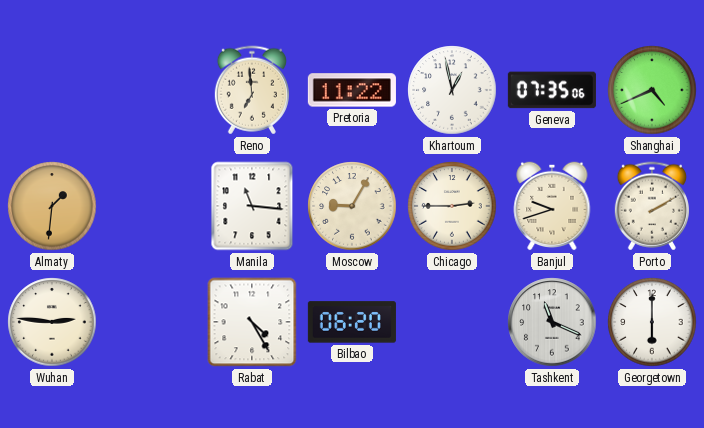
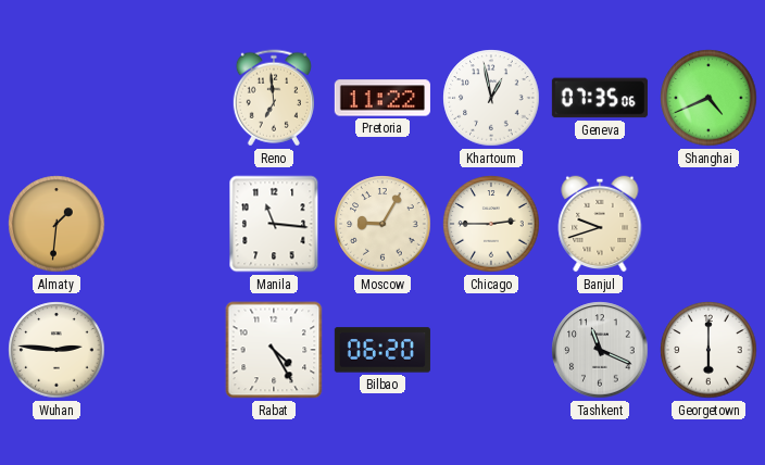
Porto: 2:10 -> none (652, 206)
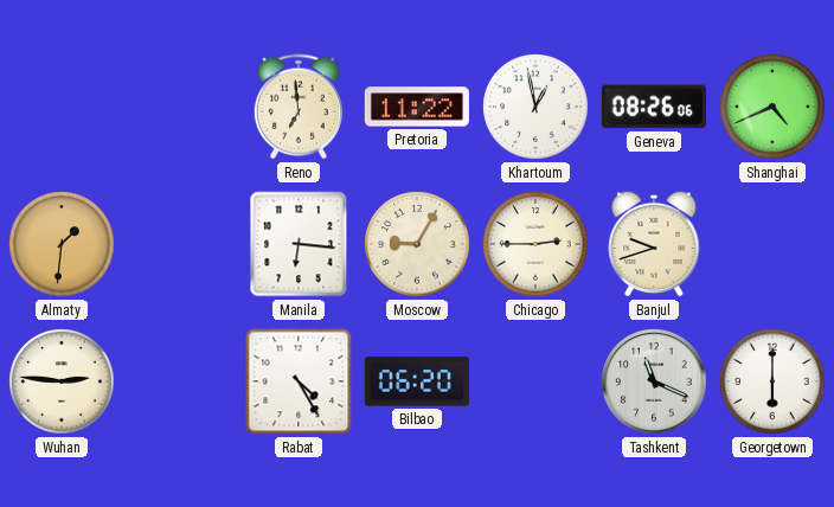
Geneva: 07:35 -> 08:26 (654, 107)
Manila: 11:16 -> 6:16 (299, 244)
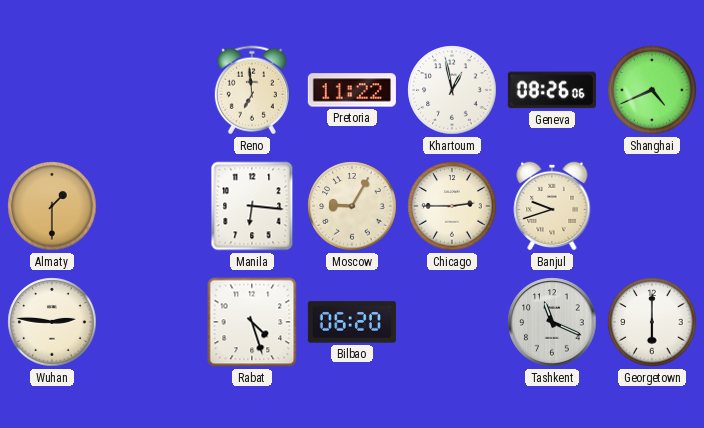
Almaty: 1:31 -> 1:30 (52, 206)
Rabat: 4:25 -> 4:27 (252, 322)
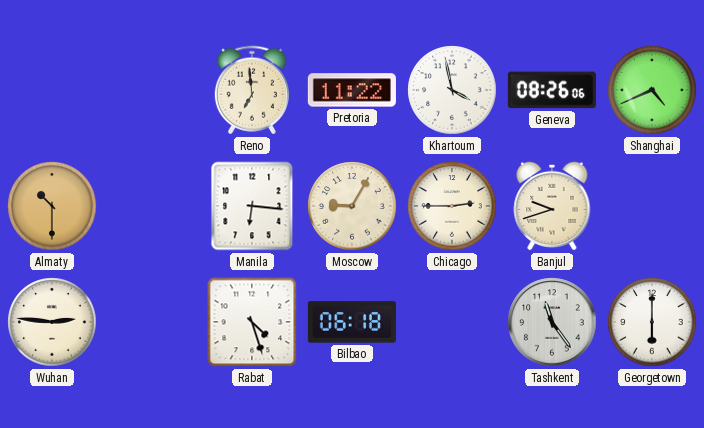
Khartoum: 12:58 -> 3:58 (452, 90)
Almaty: 1:30 -> 10:30 (52, 206)
Bilbao: 06:20 -> 06:18 (352, 322)
Tashkent: 11:19 -> 11:24 (552, 322)
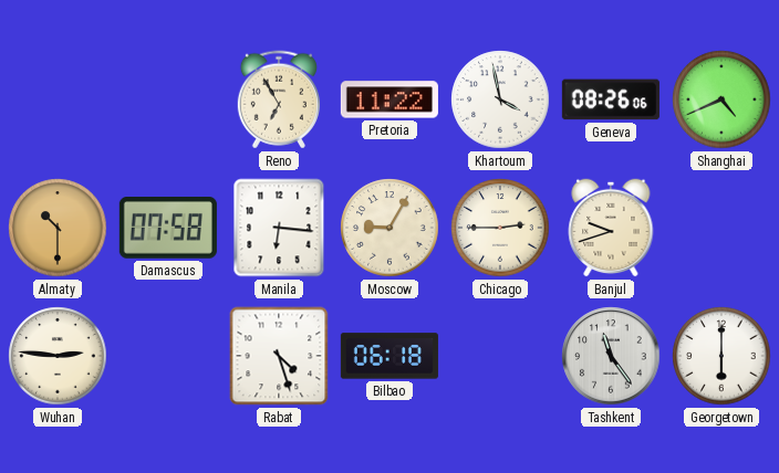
Reno: 6:59 -> 6:55 (279, 99)
Damascus: none -> 07:58 (168, 228)
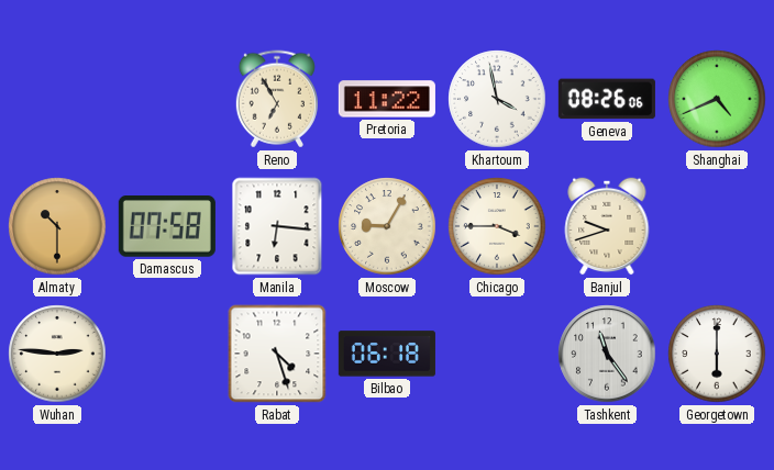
Chicago: 2:45 -> 3:45 (497, 226)
